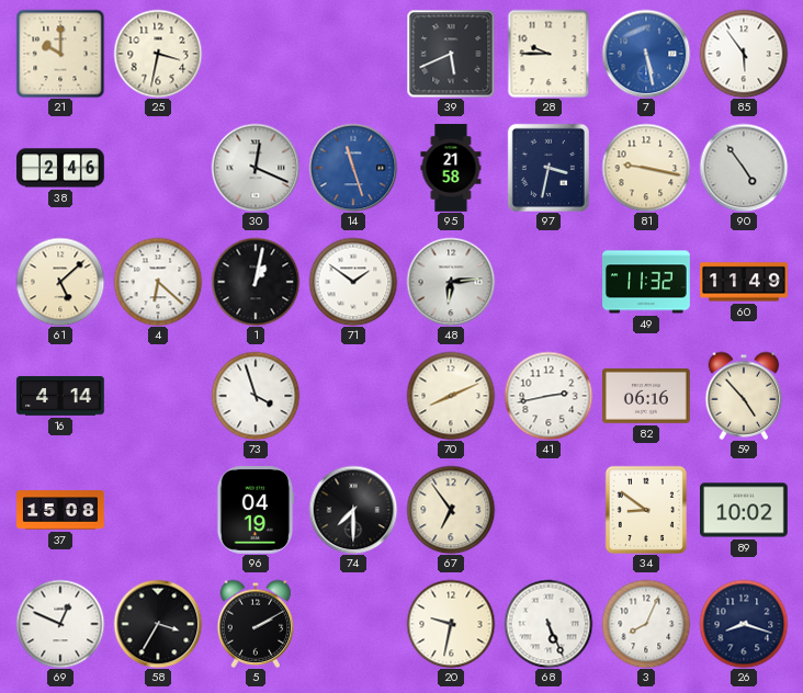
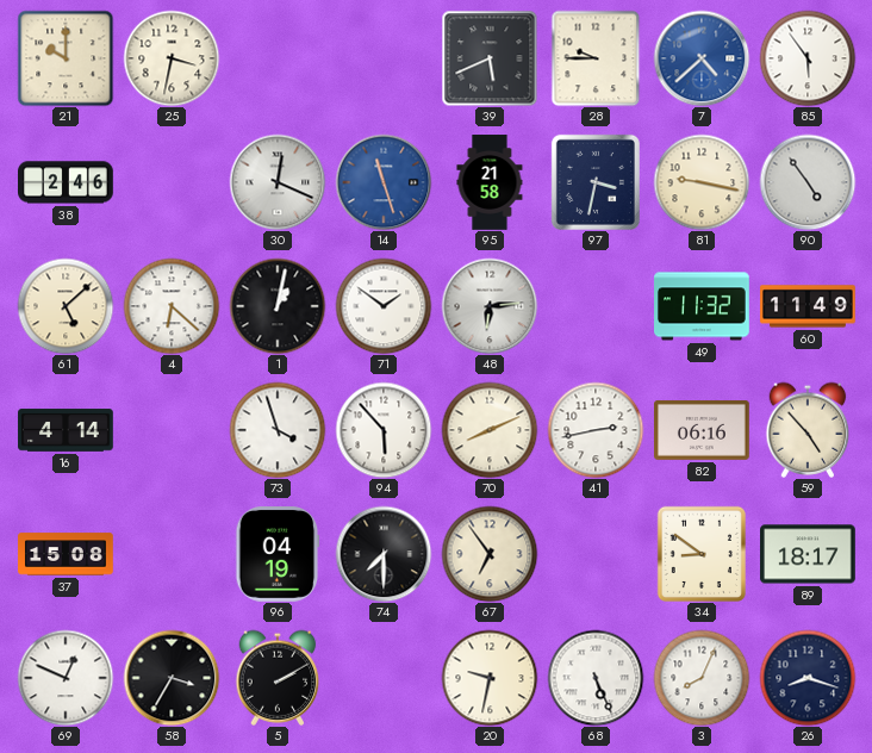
7: 5:28 -> 4:38 (702, 58)
94: none -> 5:53 (384, 430)
89: 10:02 -> 18:17 (809, 554)
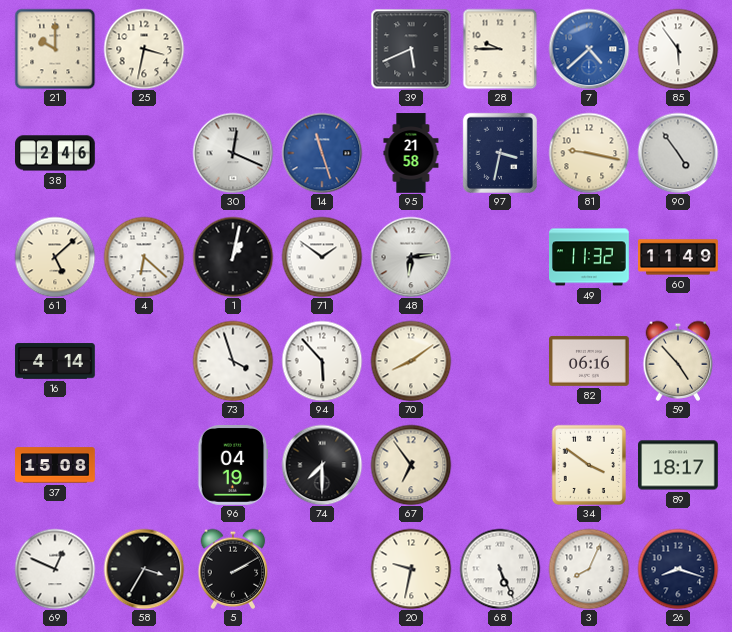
70: 8:11 -> 8:09 (411, 361)
41: 2:43 -> none (596, 430)
34: 8:51 -> 3:51 (588, 464)
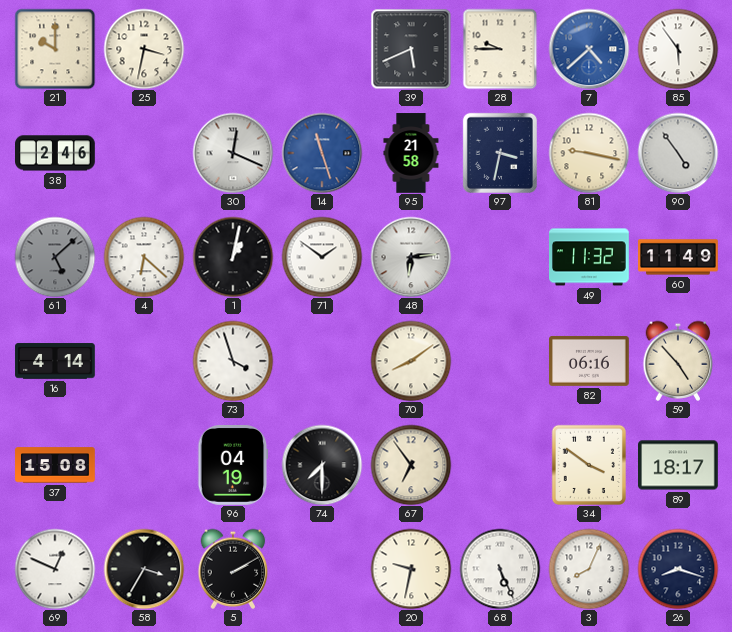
61 dial: cream -> grey (55, 257)
94: 5:53 -> none (322, 361)
